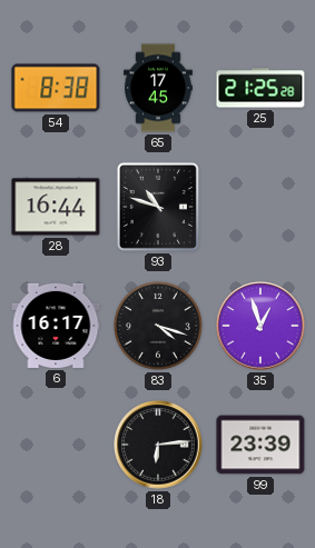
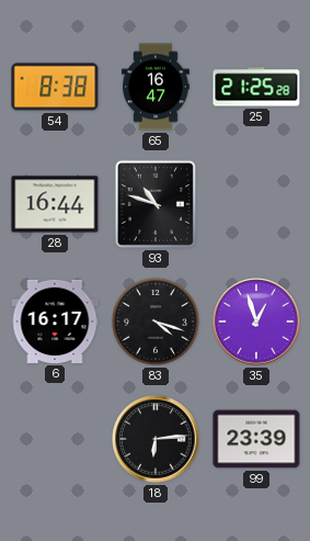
65: 17:45 -> 16:47 (157, 87)
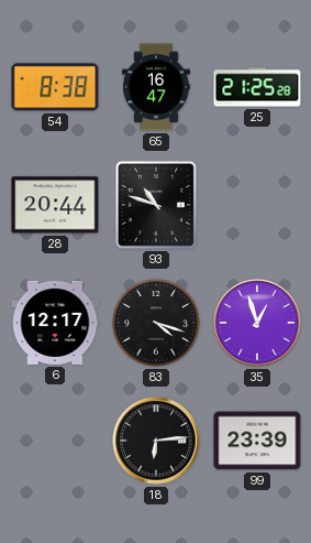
28: 16:44 -> 20:44 (55, 205)
6: 16:17 -> 12:17 (55, 323)
